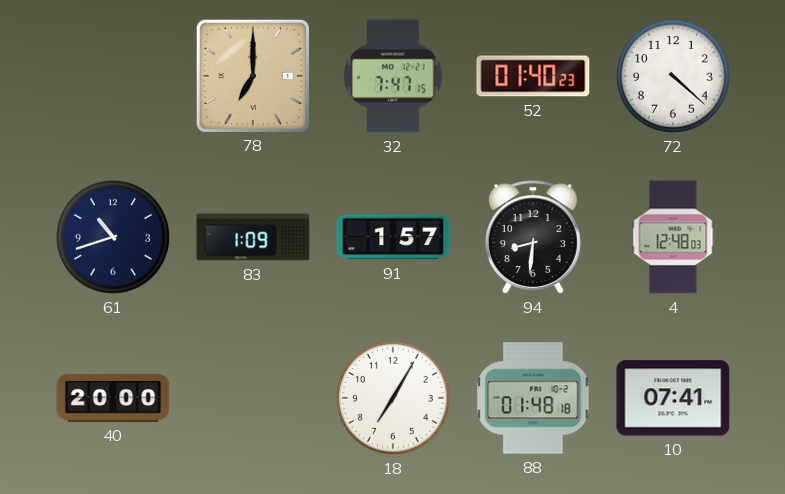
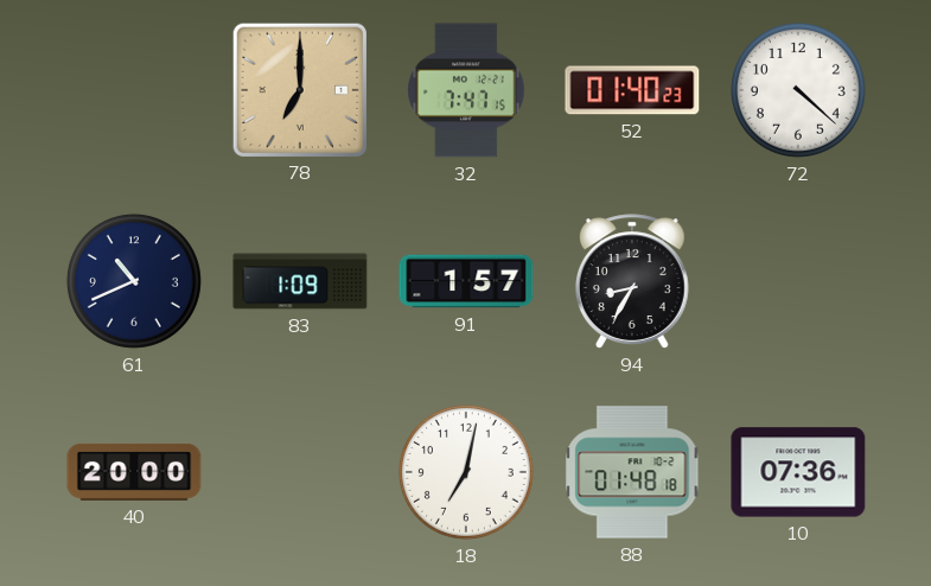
61: 10:42 -> 10:41 (134, 281)
94: 8:31 -> 8:35 (632, 281)
4: 12:48 -> none (673, 237)
18: 7:05 -> 7:02 (466, 472)
10: 07:41 -> 07:36 (798, 472)
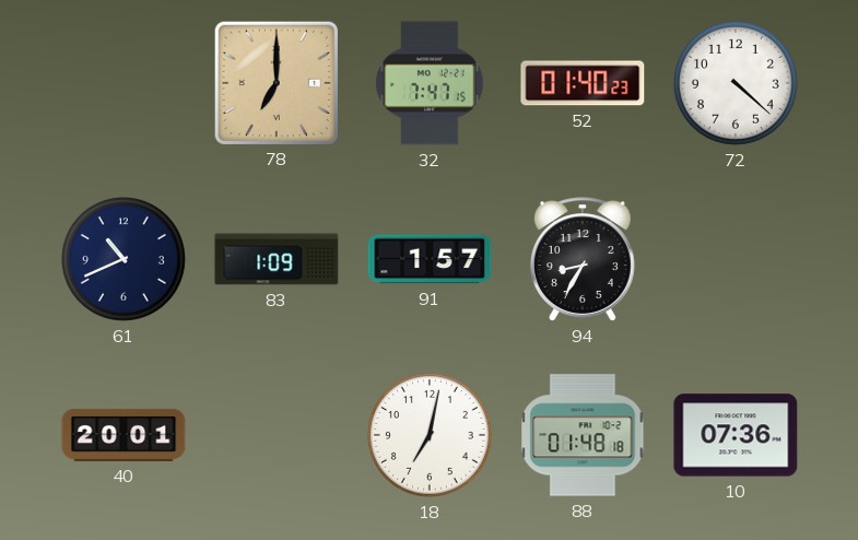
40: 20:00 -> 20:01 (124, 435)
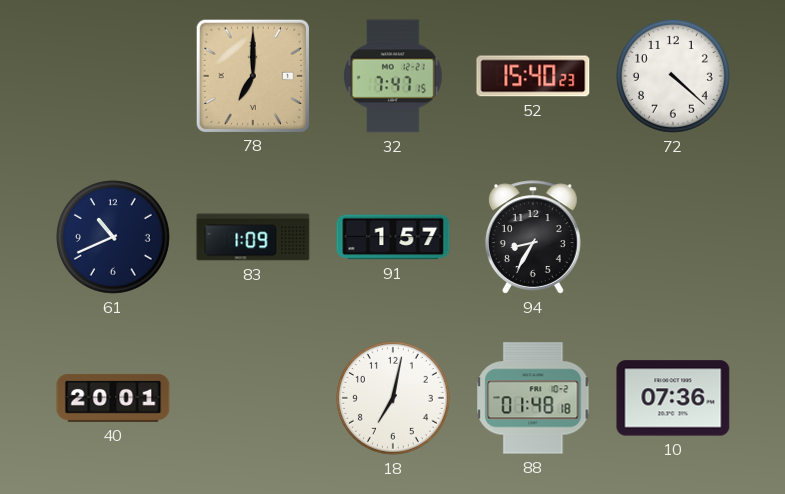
52: 01:40 -> 15:40 (533, 76)
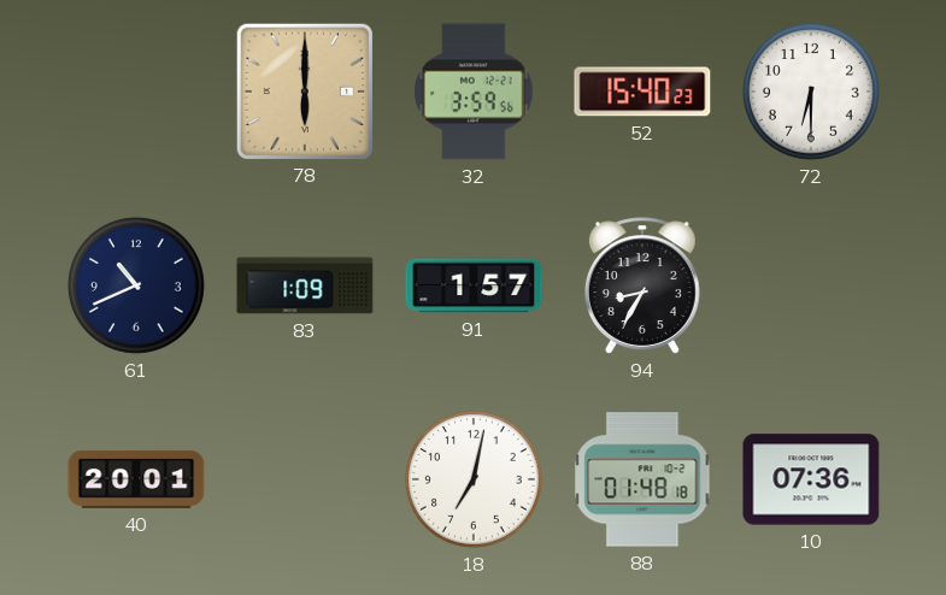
78: 7:00 -> 6:00 (304, 90)
32: 7:47 -> 3:59 (474, 92)
72: 4:22 -> 6:30 (811, 92)
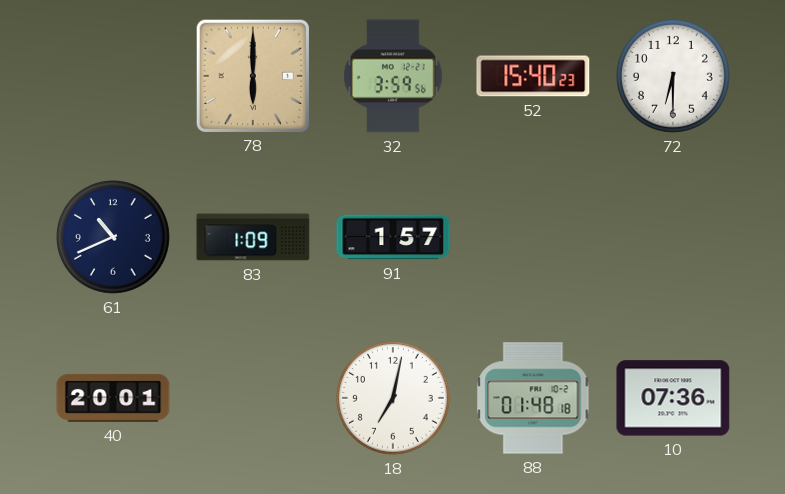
94: 8:35 -> none (642, 285)
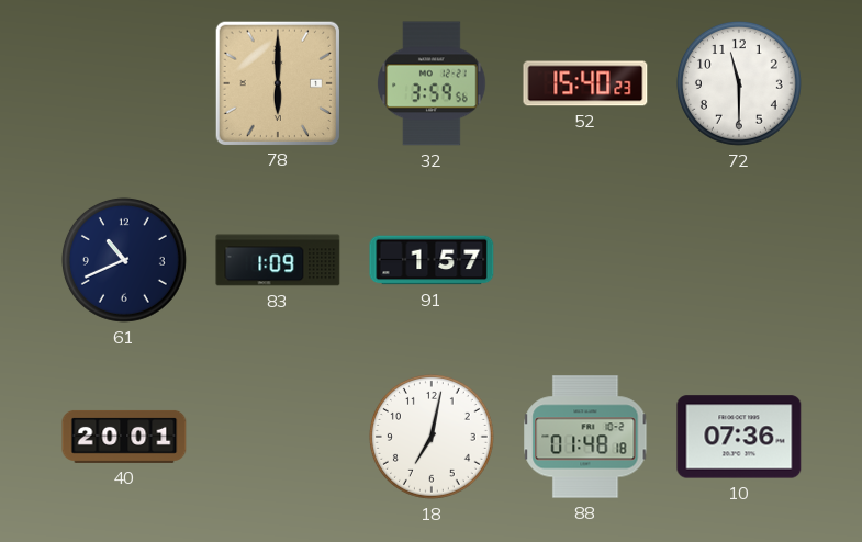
72: 6:30 -> 11:30 (739, 83)
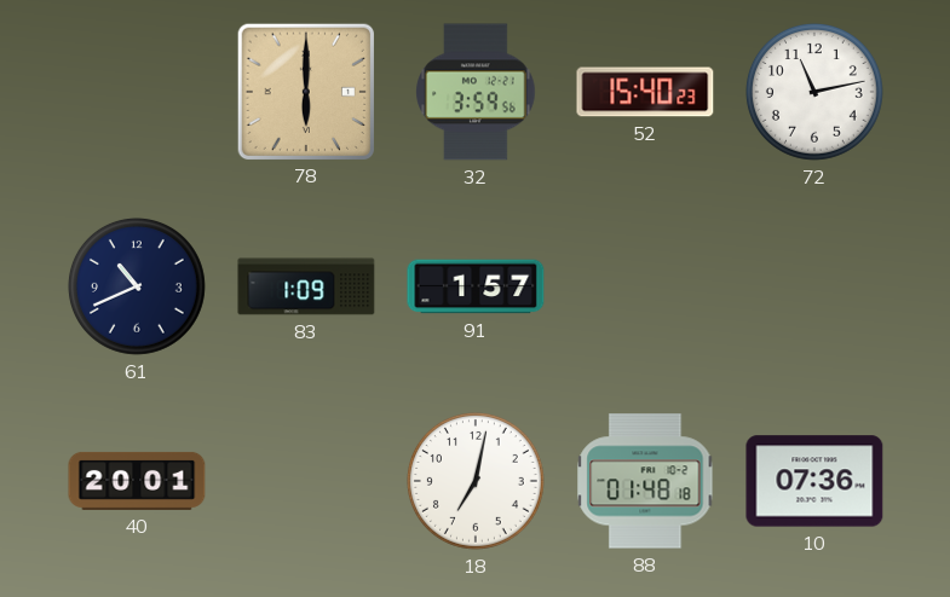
72: 11:30 -> 11:13 (814, 92)
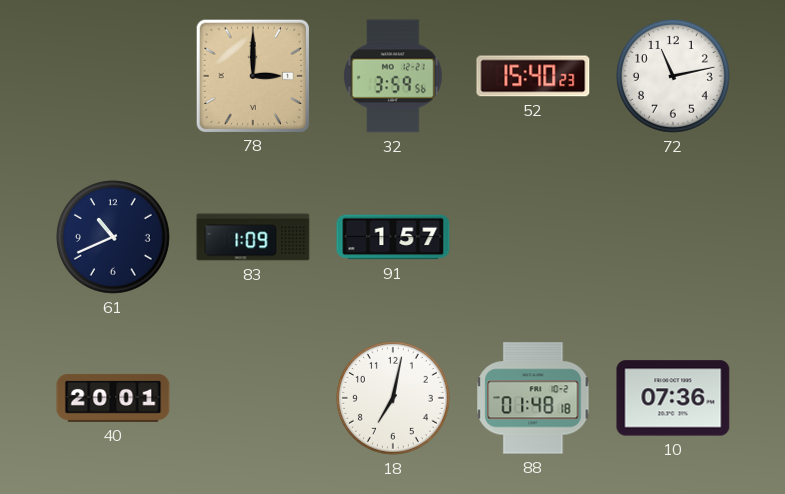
78: 6:00 -> 3:00 (252, 75)
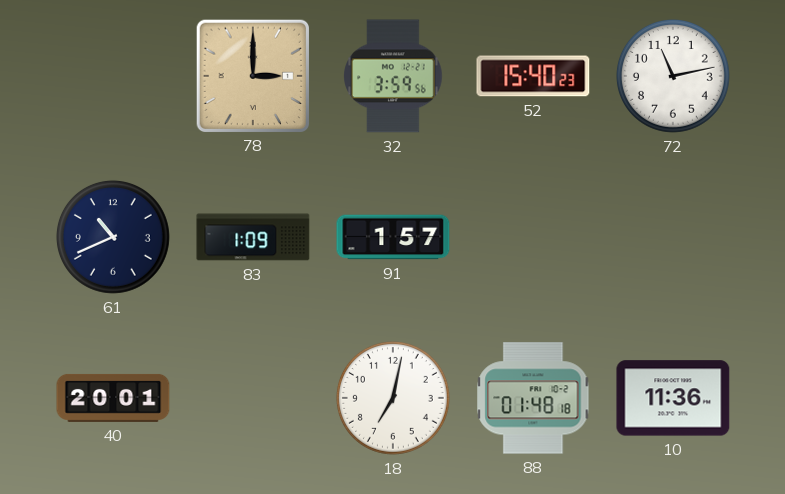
10: 07:36 -> 11:36 (673, 398)
